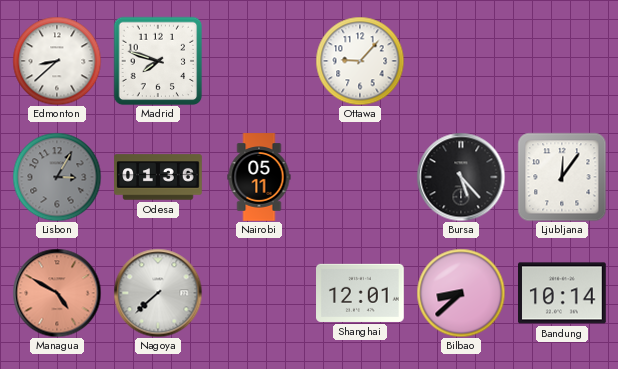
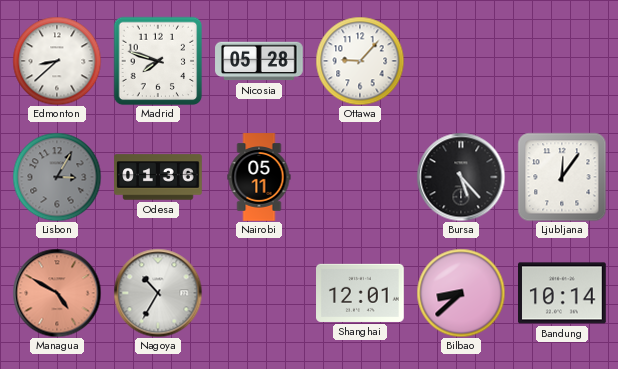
Nicosia: none -> 05:28 (259, 61)
Nagoya: 7:38 -> 10:35 (158, 293)
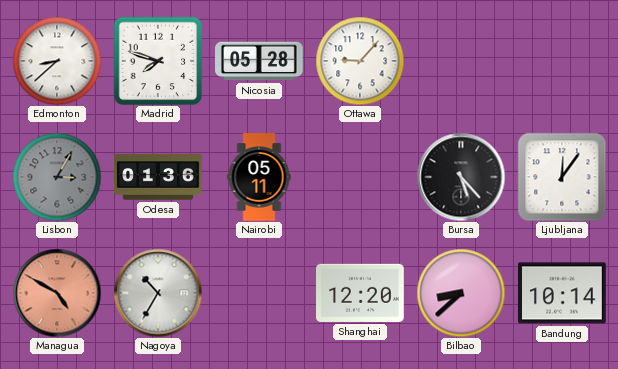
Shanghai: 12:01 -> 12:20 (360, 293)
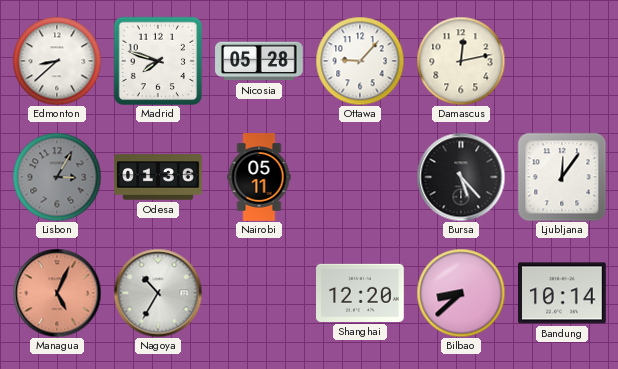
Damascus: none -> 12:13 (461, 61)
Managua: 4:50 -> 5:04 (57, 293)
